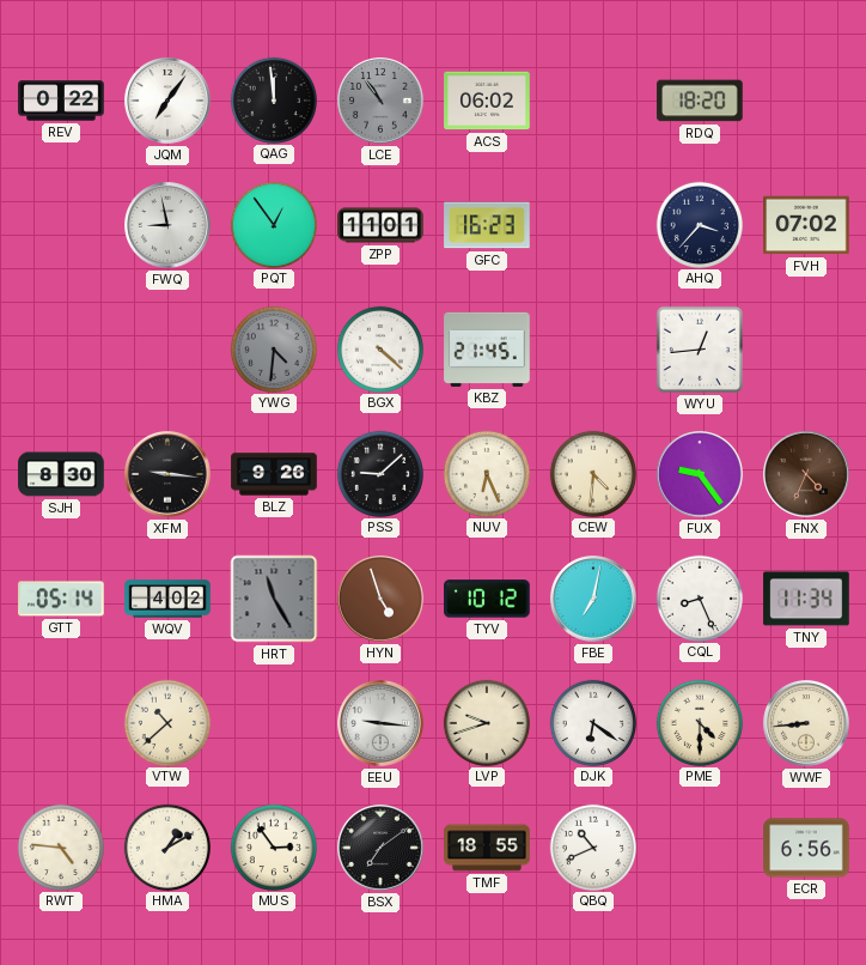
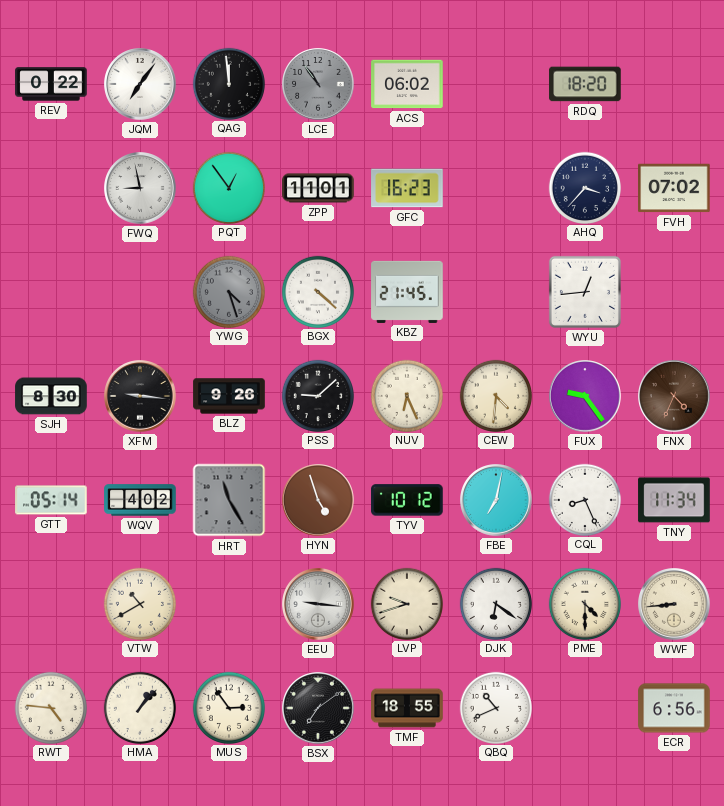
YWG: 4:31 -> 4:27 (228, 291)
VTW: 10:38 -> 10:40 (139, 603)
HMA: 1:10 -> 1:07 (139, 707)
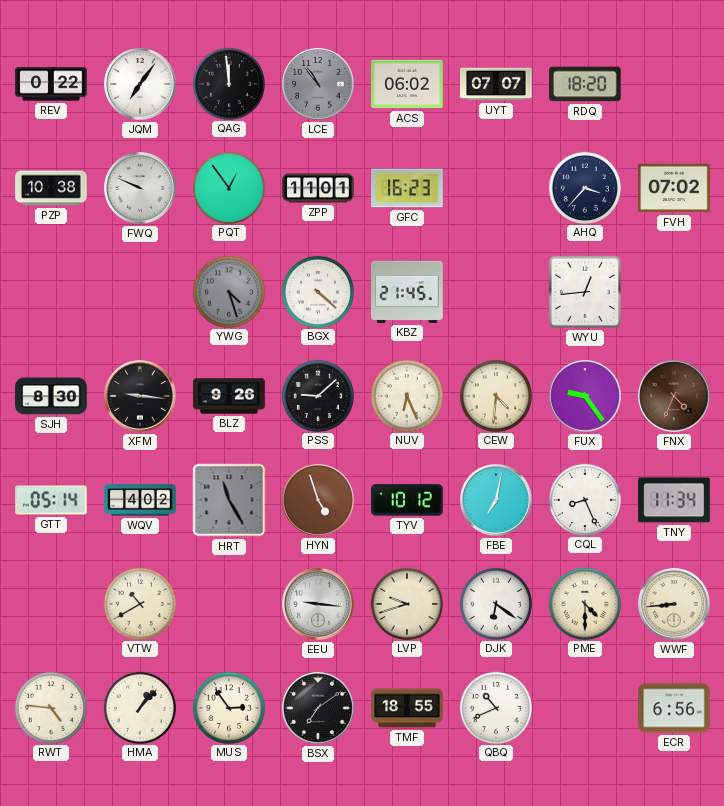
UYT: none -> 07:07 (496, 84)
PZP: none -> 10:38 (51, 188)
FWQ: 8:58 -> 9:49 (140, 188)
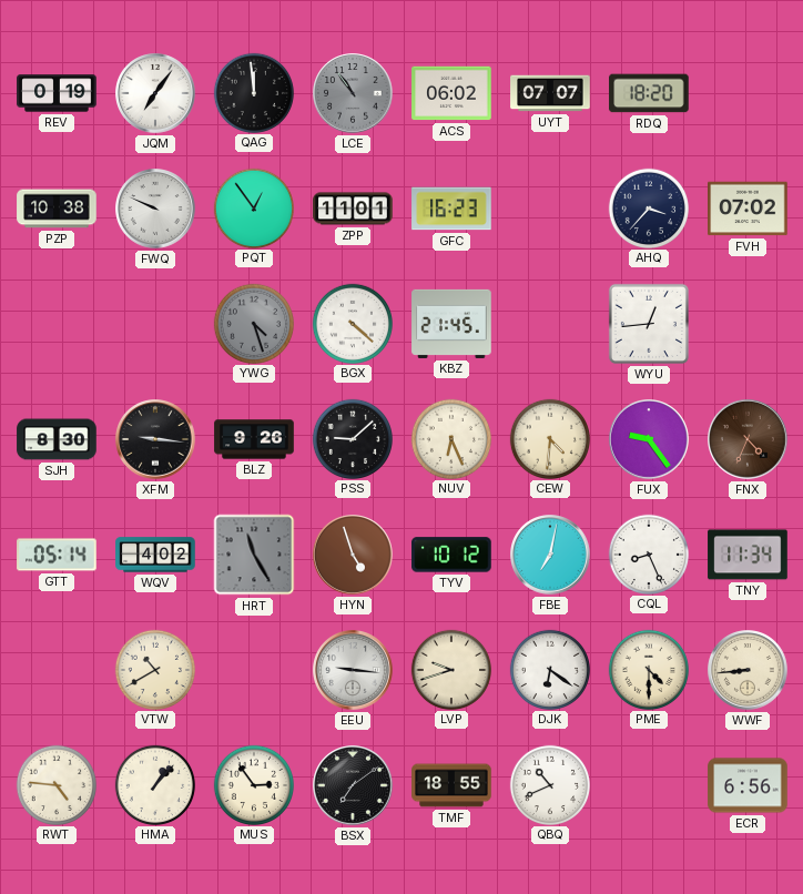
REV: 0:22 -> 0:19 (57, 93)
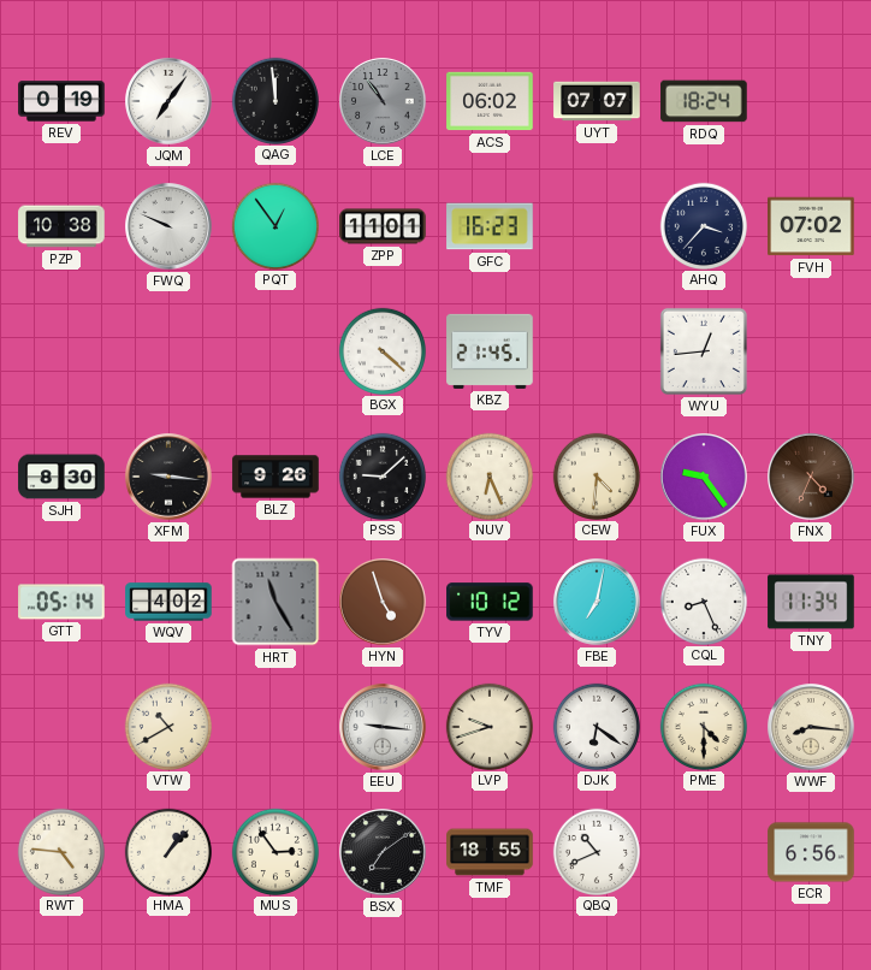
RDQ: 18:20 -> 18:24 (704, 101)
YWG: 4:27 -> none (253, 323)
WWF: 8:44 -> 8:16 (811, 727)
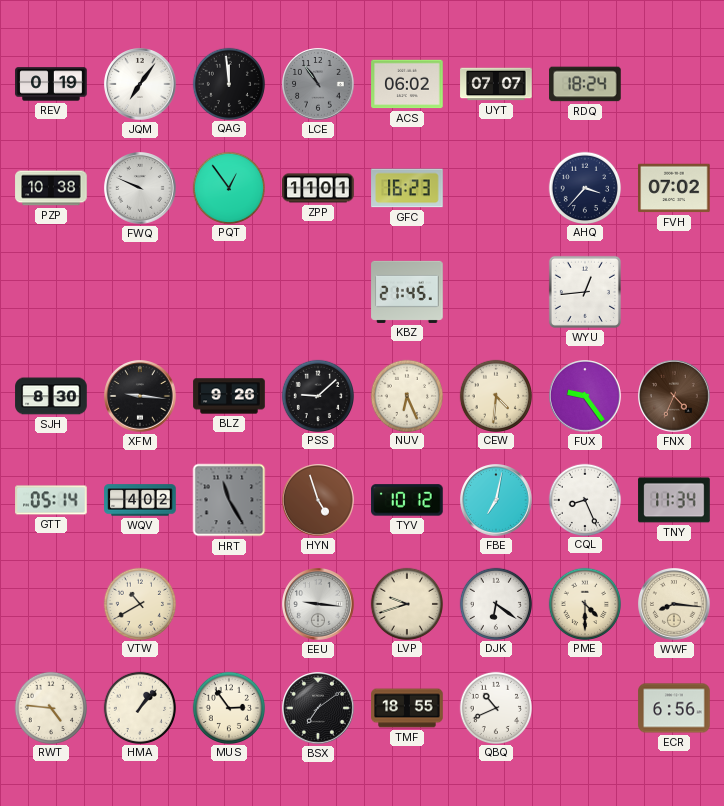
BGX: 4:22 -> none (381, 350)
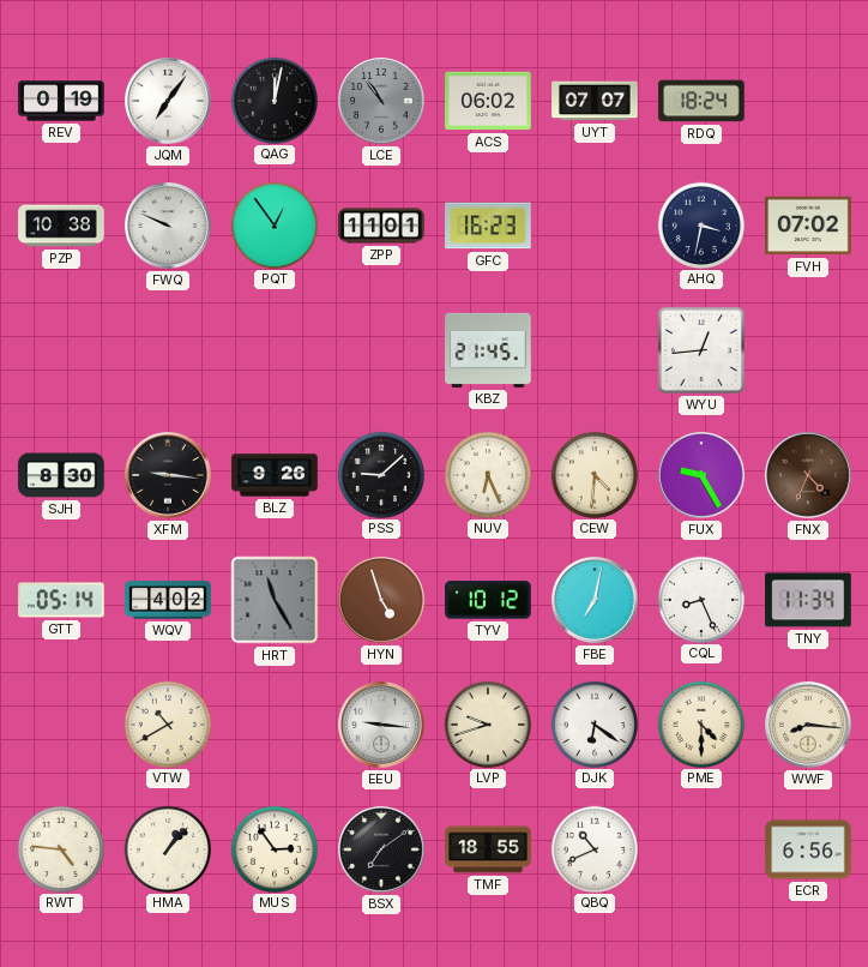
QAG: 11:59 -> 12:02 (273, 100)
AHQ: 3:37 -> 3:32 (700, 224)
FUX: 9:24 -> 9:25 (701, 475)
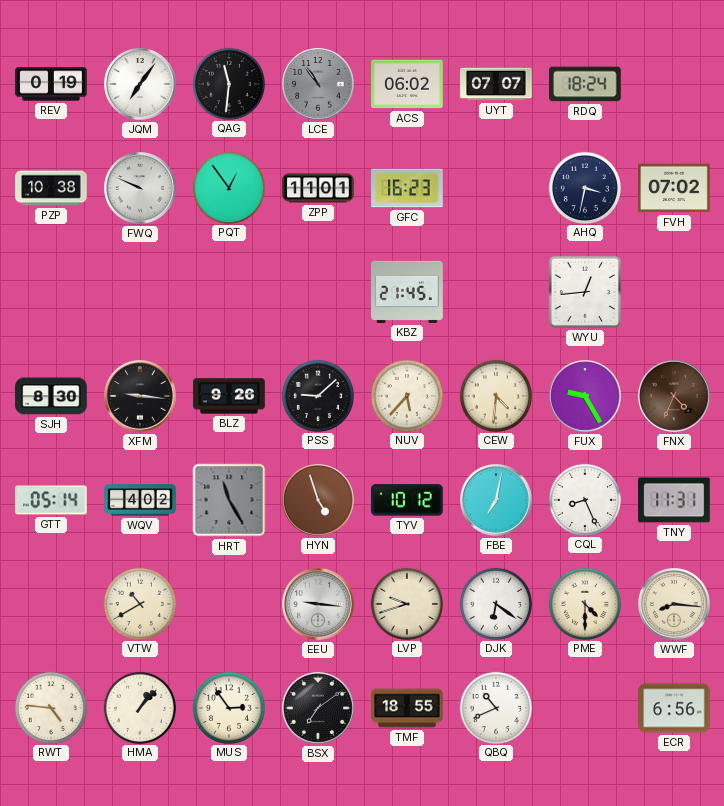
QAG: 12:02 -> 11:31 (228, 83)
NUV: 6:26 -> 5:37 (406, 395)
TNY: 11:34 -> 11:31 (674, 500)
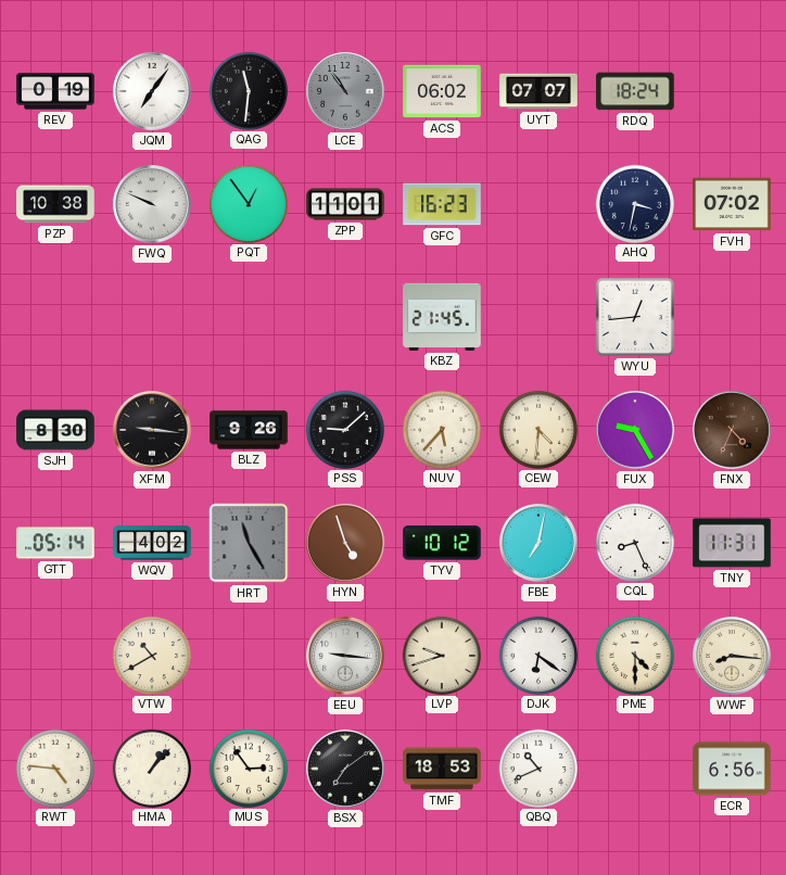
TMF: 18:55 -> 18:53 (442, 769)
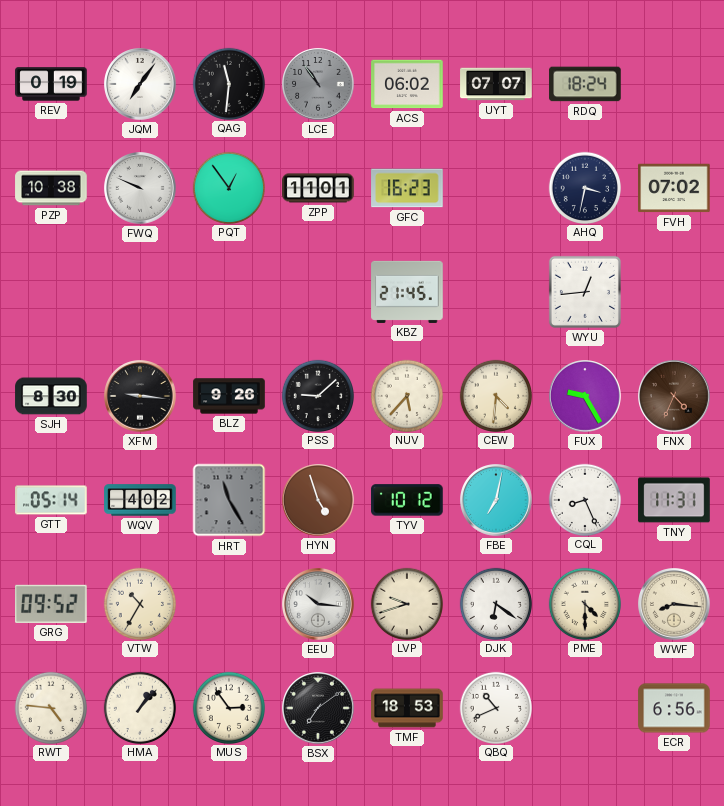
GRG: none -> 09:52 (52, 604)
VTW: 10:40 -> 10:35 (139, 603)
EEU: 9:16 -> 10:16 (318, 604)
